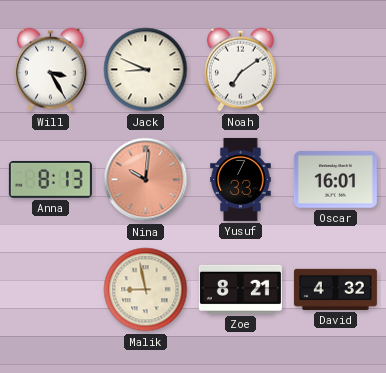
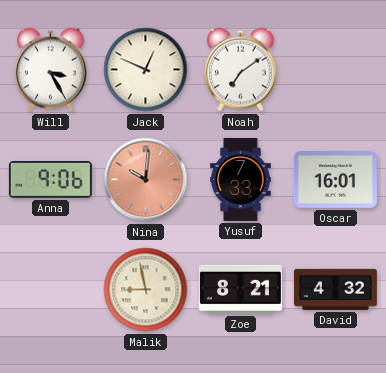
Jack: 8:49 -> 12:49 (146, 70)
Anna: 8:13 -> 9:06 (50, 180)
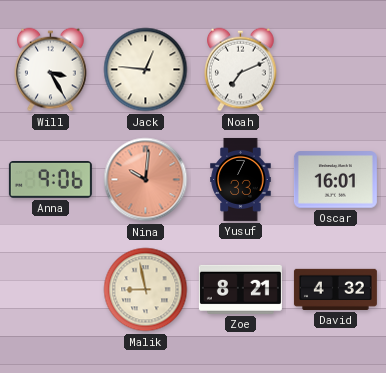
Jack: 12:49 -> 12:46 (146, 70)
Noah: 7:09 -> 7:11 (241, 70)
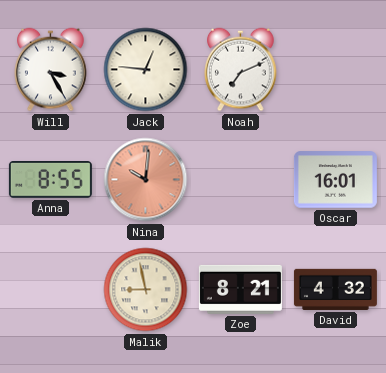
Anna: 9:06 -> 8:55 (50, 180)
Yusuf: 7:33 -> none (241, 179)
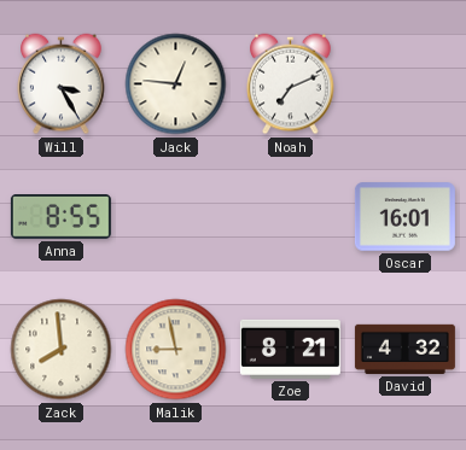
Nina: 10:01 -> none (146, 180)
Zack: none -> 7:59 (62, 350)
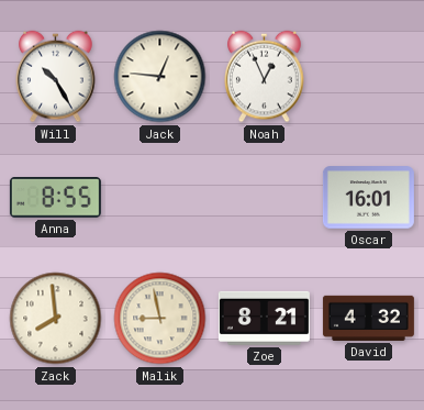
Will: 3:25 -> 10:25 (56, 77)
Noah: 7:11 -> 12:56 (265, 77)
